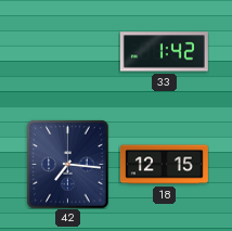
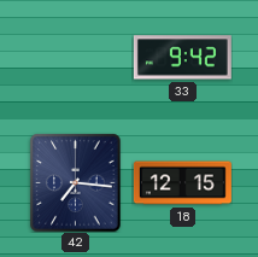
33: 1:42 -> 9:42 (182, 58)
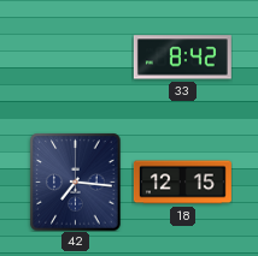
33: 9:42 -> 8:42 (182, 58)
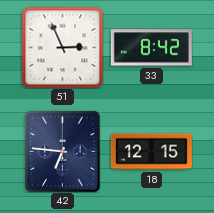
51: none -> 2:56 (62, 47)
42: 7:16 -> 6:46 (63, 151)
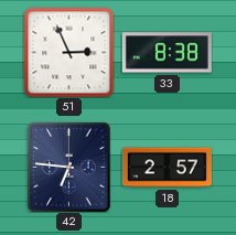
33: 8:42 -> 8:38 (167, 53)
18: 12:15 -> 2:57 (167, 168)
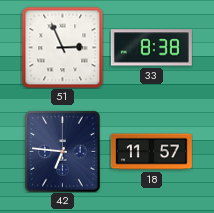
18: 2:57 -> 11:57 (151, 152)
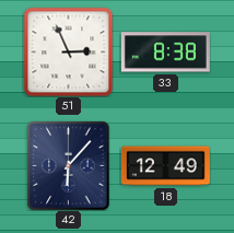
42: 6:46 -> 6:07 (69, 165)
18: 11:57 -> 12:49 (165, 166)
